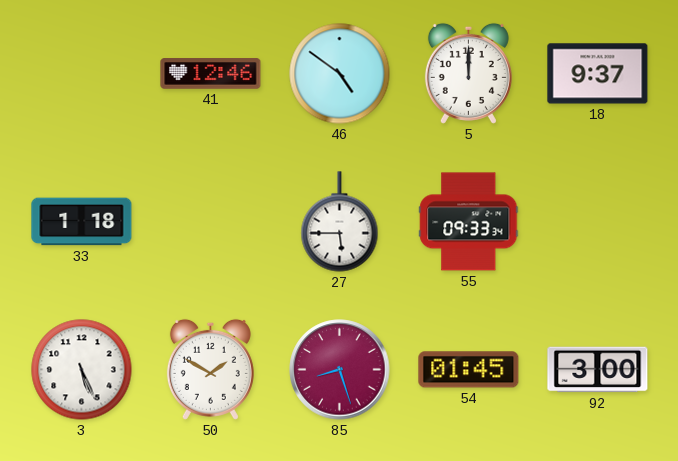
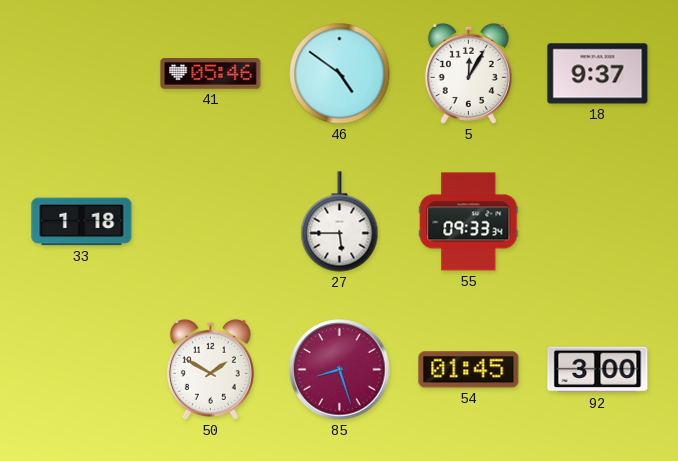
41: 12:46 -> 05:46 (211, 74)
5: 12:00 -> 12:05 (468, 73)
3: 5:26 -> none (82, 370)
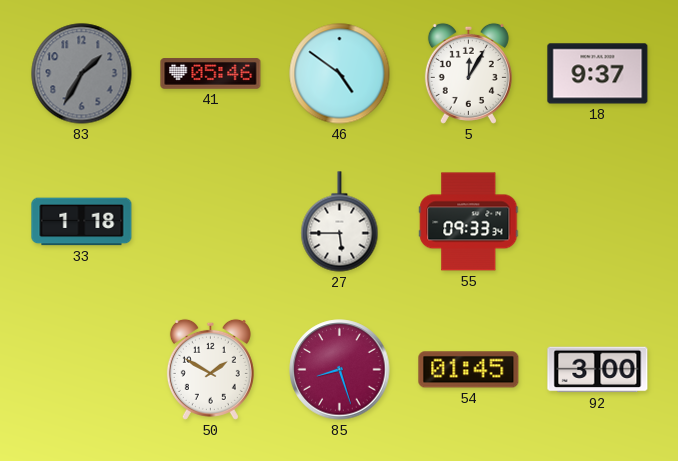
83: none -> 1:35 (82, 74)
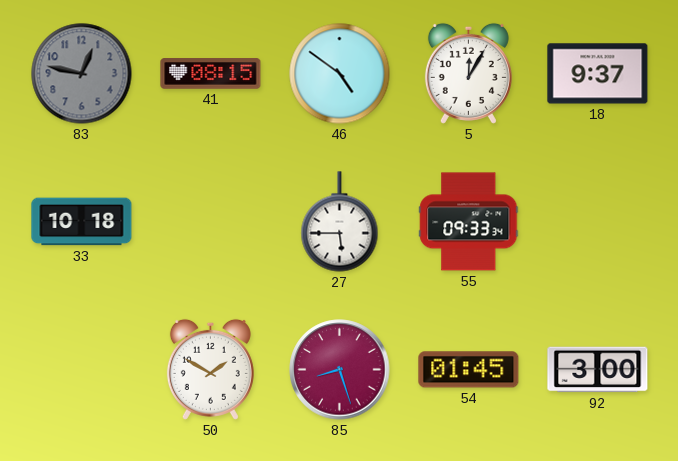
83: 1:35 -> 12:47 (82, 74)
41: 05:46 -> 08:15 (211, 74)
33: 1:18 -> 10:18 (82, 222)
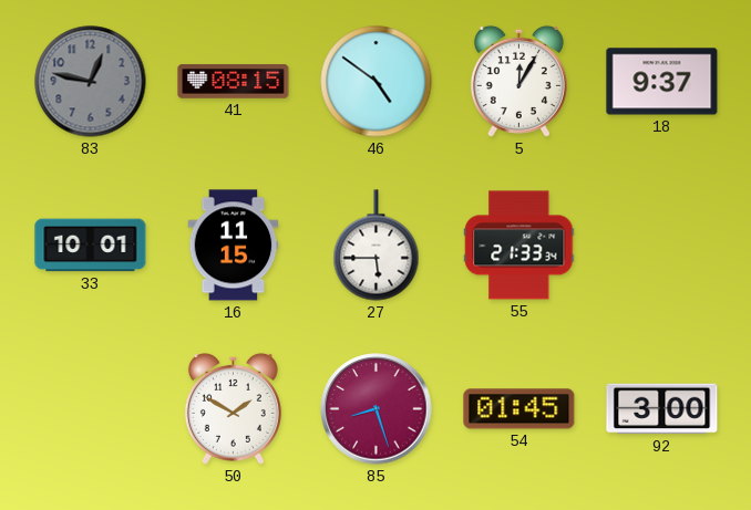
33: 10:18 -> 10:01 (91, 246)
16: none -> 11:15 (234, 246)
55: 09:33 -> 21:33 (519, 246)
